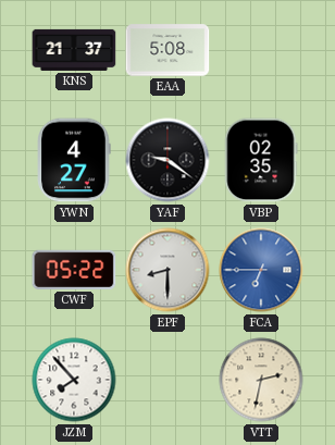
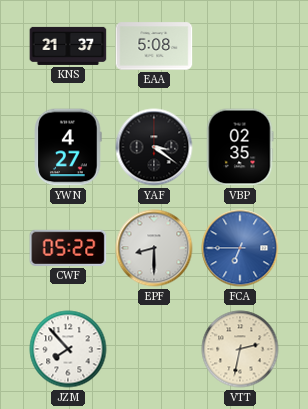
YAF: 9:21 -> 3:21 (154, 147)
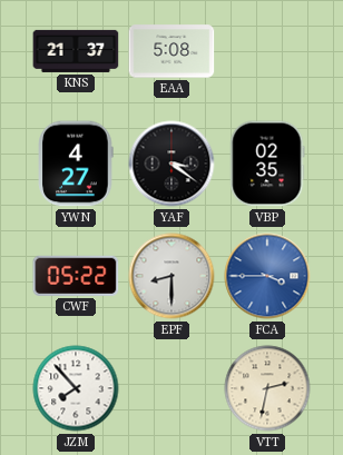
FCA: 6:45 -> 3:45 (267, 276)
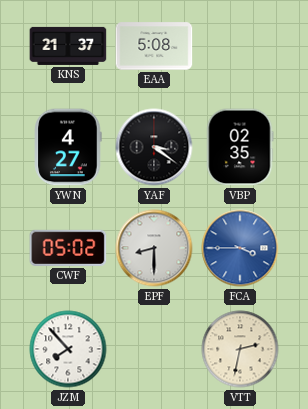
CWF: 05:22 -> 05:02 (68, 248)
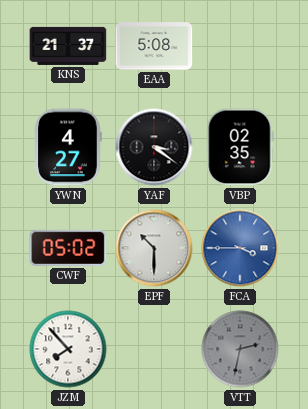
EPF: 8:30 -> 10:30 (154, 248)
VTT dial: cream -> grey (240, 349)
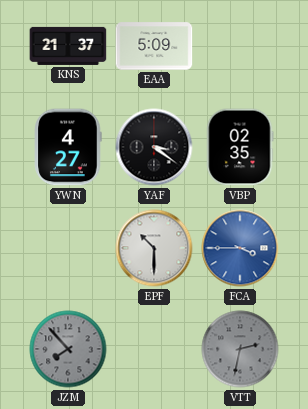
EAA: 5:08 -> 5:09 (154, 46)
CWF: 05:02 -> none (68, 248)
JZM dial: white -> grey (68, 349)
